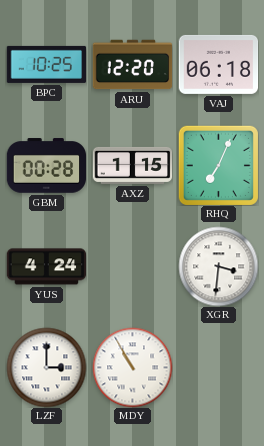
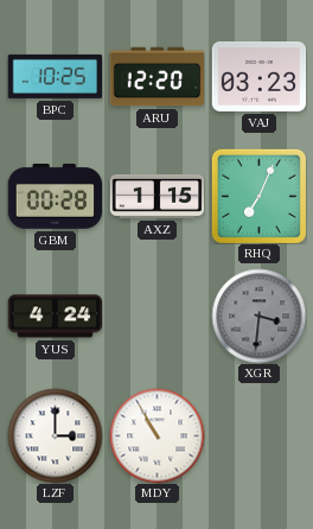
VAJ: 06:18 -> 03:23 (258, 76)
XGR dial: white -> grey (258, 316)
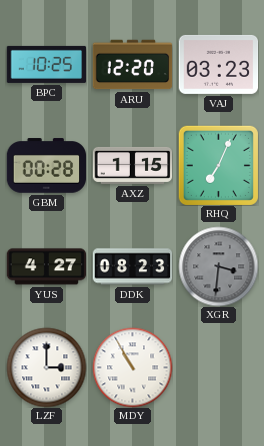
YUS: 4:24 -> 4:27 (46, 267)
DDK: none -> 08:23 (132, 267)
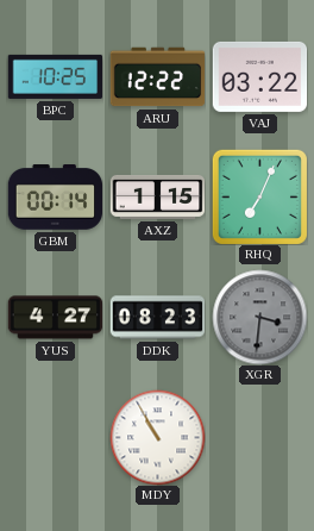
ARU: 12:20 -> 12:22 (157, 77)
VAJ: 03:23 -> 03:22 (259, 76)
GBM: 00:28 -> 00:14 (55, 198)
LZF: 3:00 -> none (46, 367)
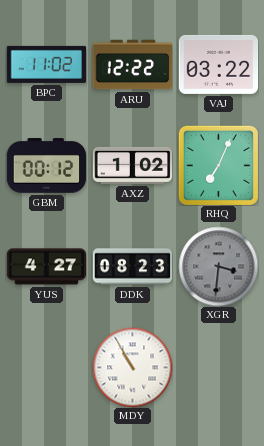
BPC: 10:25 -> 11:02 (46, 64)
GBM: 00:14 -> 00:12 (46, 166)
AXZ: 1:15 -> 1:02 (132, 165)
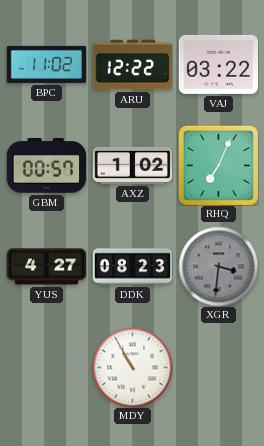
GBM: 00:12 -> 00:57 (46, 166)
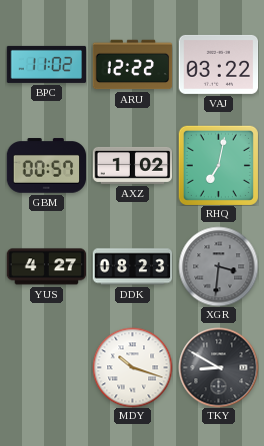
RHQ: 7:04 -> 7:02 (218, 165)
MDY: 10:55 -> 10:18 (132, 367)
TKY: none -> 8:50 (218, 367)
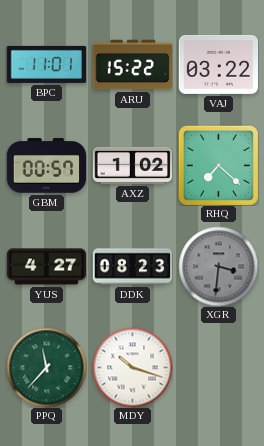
BPC: 11:02 -> 11:01 (46, 64)
ARU: 12:22 -> 15:22 (132, 65)
RHQ: 7:02 -> 7:22 (218, 165)
PPQ: none -> 11:37 (46, 367)
TKY: 8:50 -> none (218, 367)
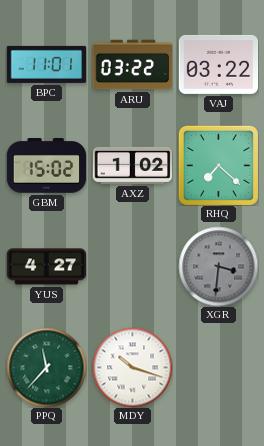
ARU: 15:22 -> 03:22 (132, 65)
GBM: 00:57 -> 15:02 (46, 166)
DDK: 08:23 -> none (132, 267)
